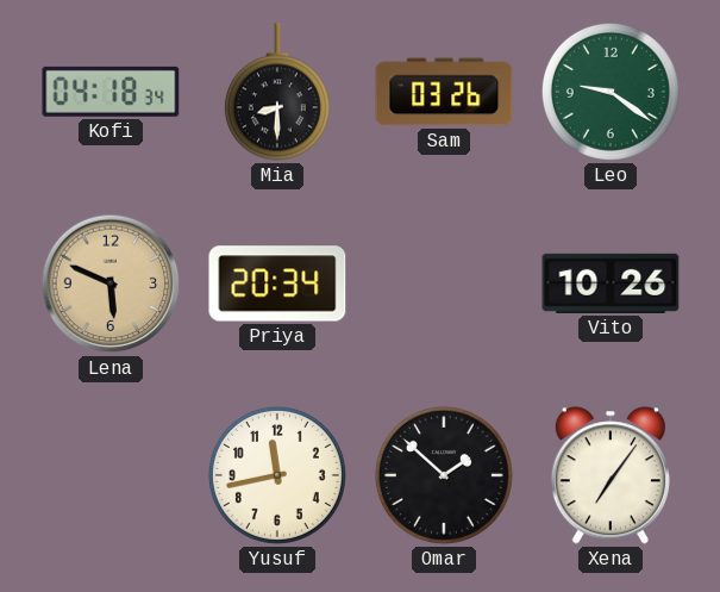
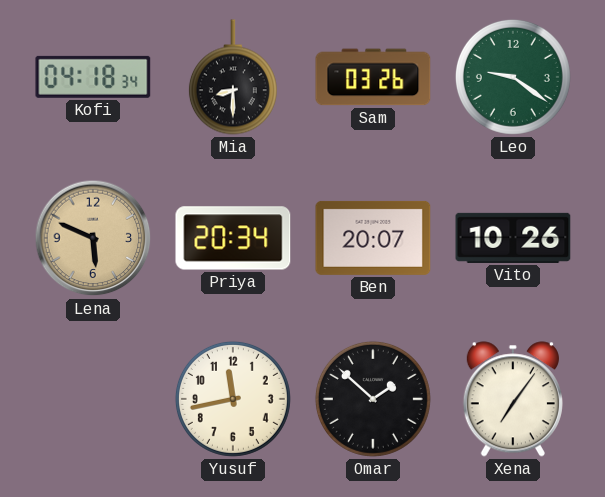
Ben: none -> 20:07 (373, 238)
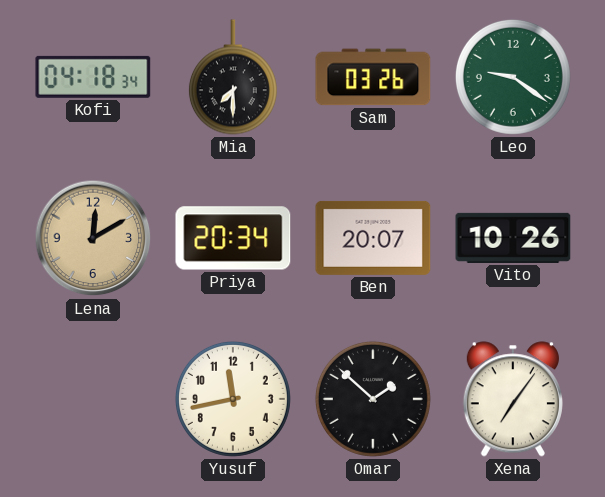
Mia: 8:30 -> 7:30 (233, 77)
Lena: 5:49 -> 12:10 (93, 238)
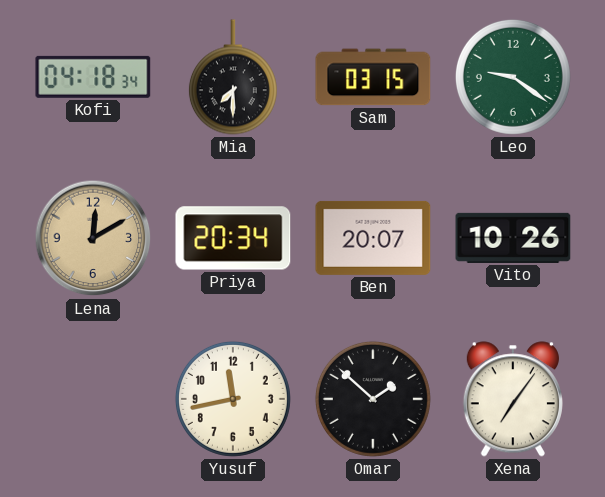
Sam: 03:26 -> 03:15 (373, 77)
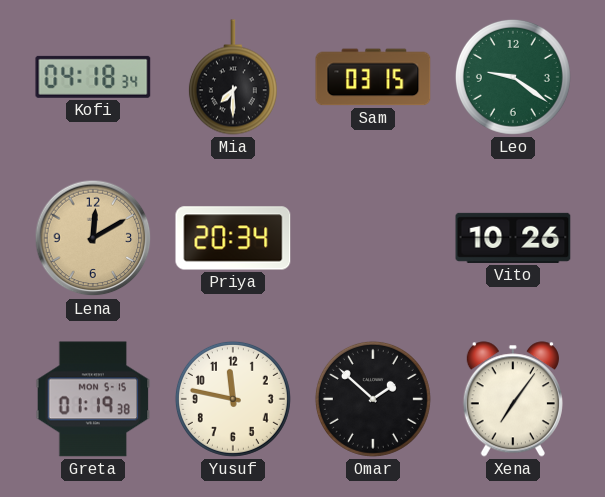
Ben: 20:07 -> none (373, 238)
Greta: none -> 01:19 (93, 399)
Yusuf: 11:43 -> 11:47 (233, 399)
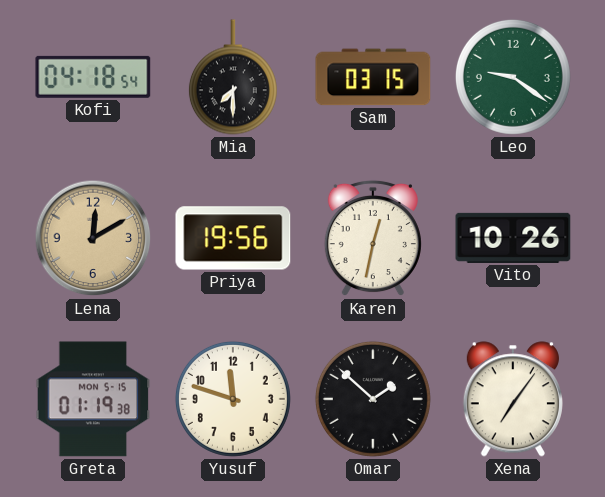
Kofi: 04:18:34 -> 04:18:54 (93, 77)
Priya: 20:34 -> 19:56 (233, 238)
Karen: none -> 12:32 (373, 238)
Yusuf: 11:47 -> 11:48 (233, 399)
